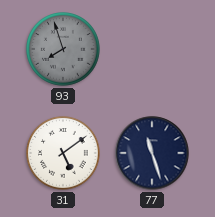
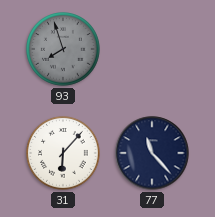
31: 5:09 -> 6:07 (63, 153)
77: 11:27 -> 11:23 (152, 153)
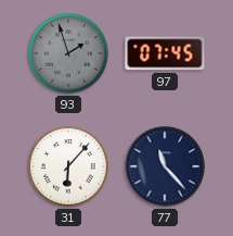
93: 7:57 -> 1:57 (68, 53)
97: none -> 07:45 (165, 53)
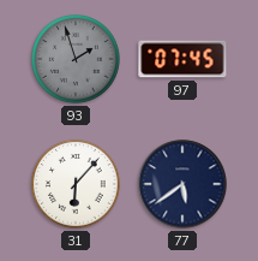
77: 11:23 -> 5:39 (182, 184)
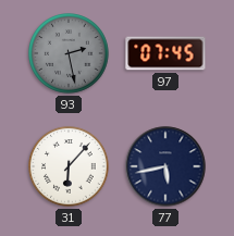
93: 1:57 -> 2:28 (69, 53)
77: 5:39 -> 5:43 (165, 166)
